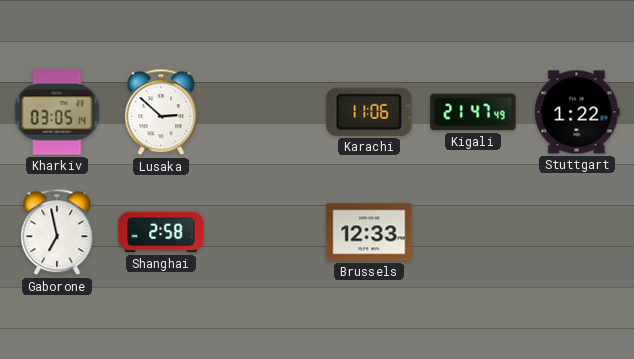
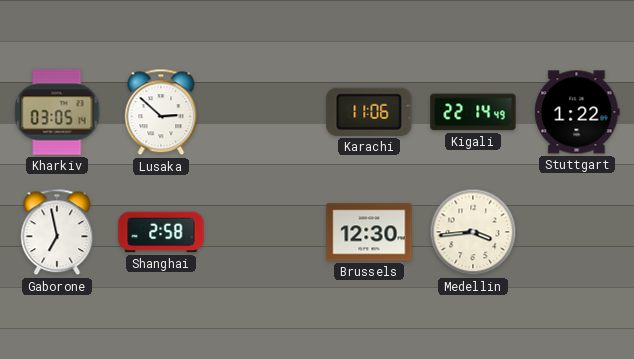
Kigali: 21:47 -> 22:14 (473, 112)
Brussels: 12:33 -> 12:30 (369, 232)
Medellin: none -> 3:44 (473, 232)
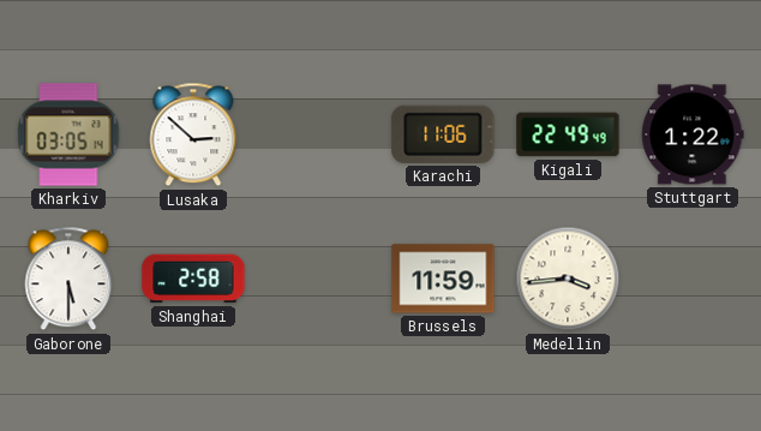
Kigali: 22:14 -> 22:49 (568, 134)
Gaborone: 6:58 -> 5:30 (68, 279)
Brussels: 12:30 -> 11:59 (443, 279)
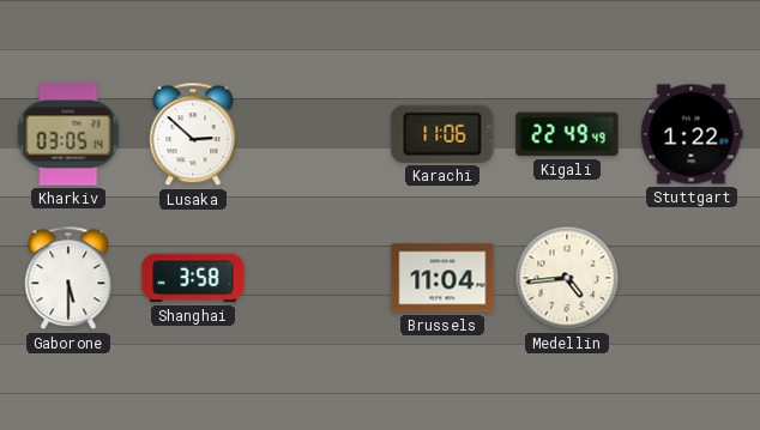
Shanghai: 2:58 -> 3:58 (193, 278)
Brussels: 11:59 -> 11:04 (442, 278)
Medellin: 3:44 -> 4:44 (567, 278)
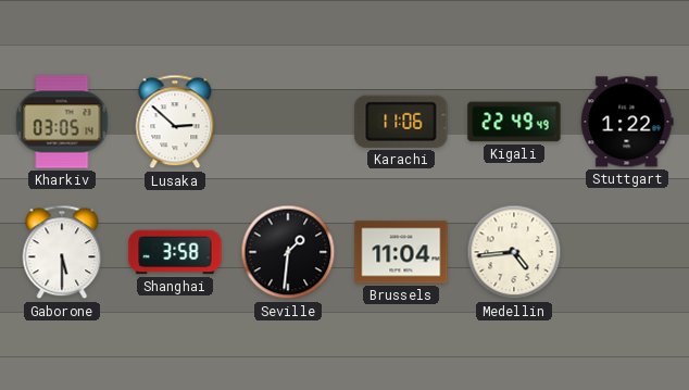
Seville: none -> 1:31 (288, 252)
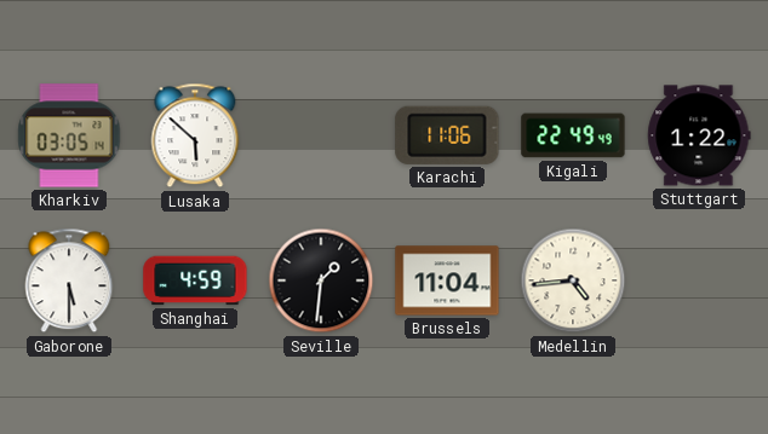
Lusaka: 2:52 -> 5:52 (195, 135)
Shanghai: 3:58 -> 4:59 (195, 280)
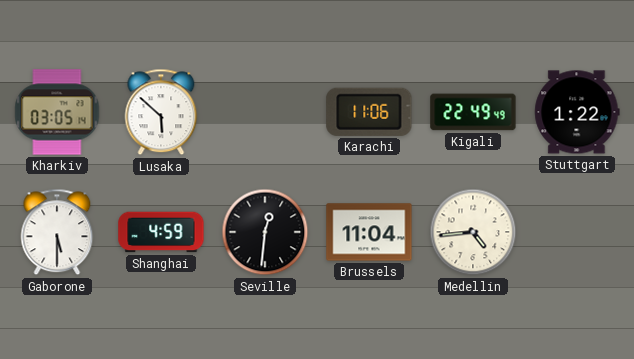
Seville: 1:31 -> 12:31 (265, 232)
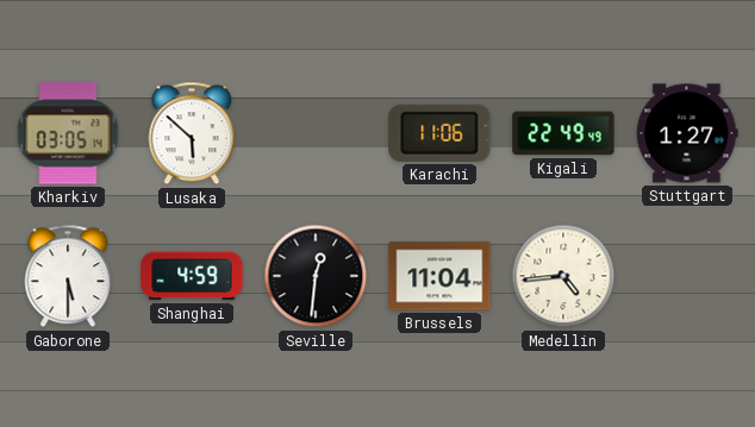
Stuttgart: 1:22 -> 1:27 (687, 133)
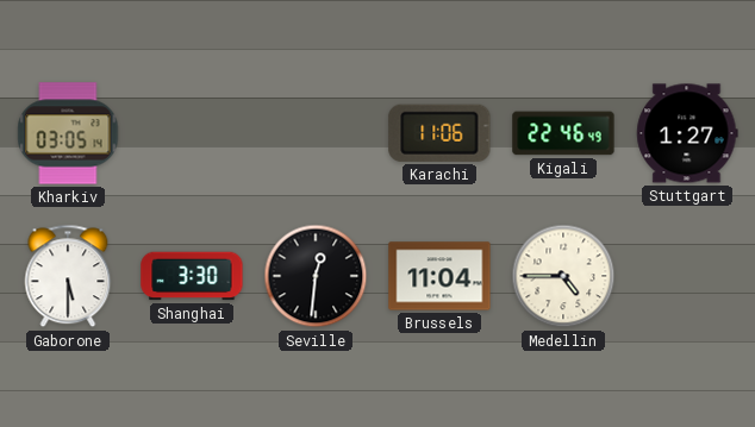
Lusaka: 5:52 -> none (192, 133)
Kigali: 22:49 -> 22:46 (563, 133)
Shanghai: 4:59 -> 3:30 (192, 276)
Medellin: 4:44 -> 4:45 (563, 276)
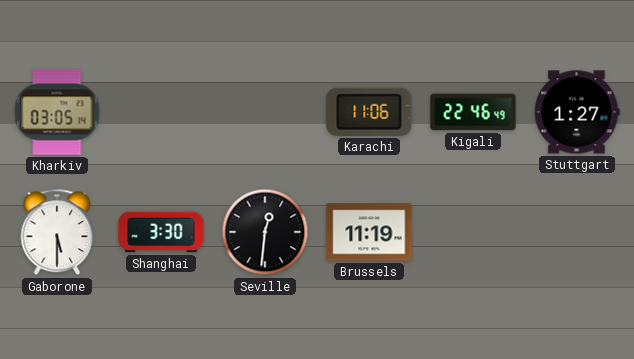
Brussels: 11:04 -> 11:19 (369, 232)
Medellin: 4:45 -> none (563, 276)
